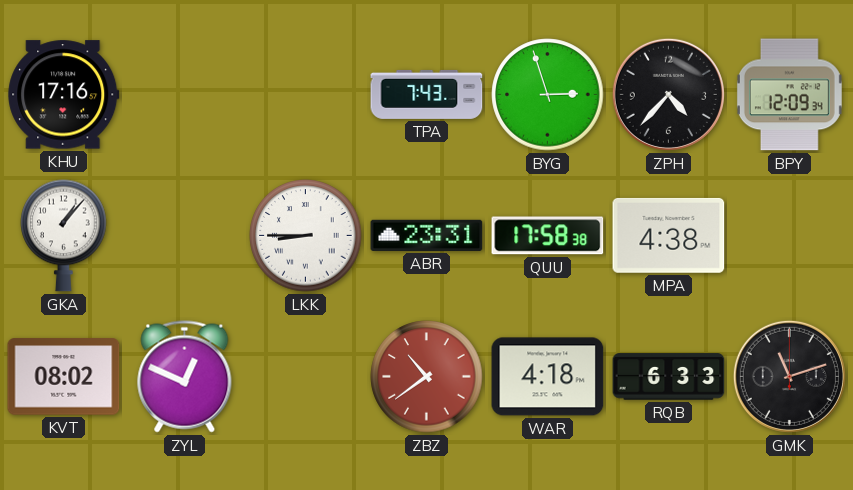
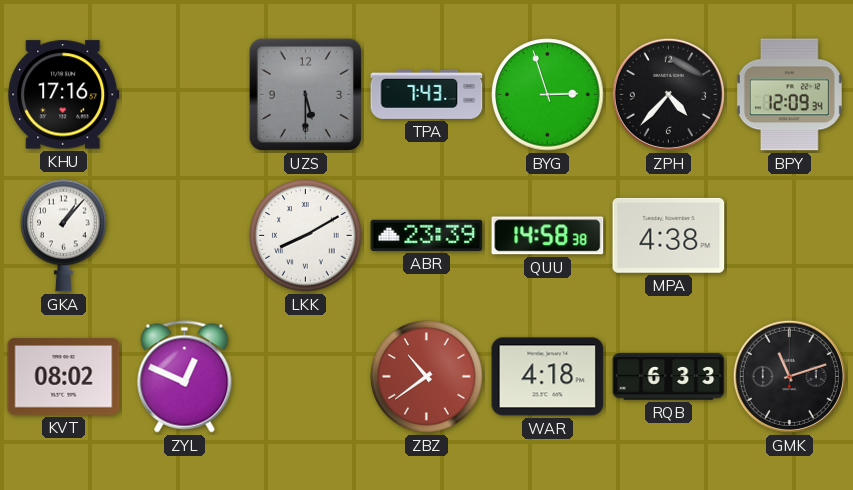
UZS: none -> 5:30 (305, 94)
LKK: 8:45 -> 8:10 (306, 236)
ABR: 23:31 -> 23:39 (427, 235)
QUU: 17:58 -> 14:58 (548, 236)
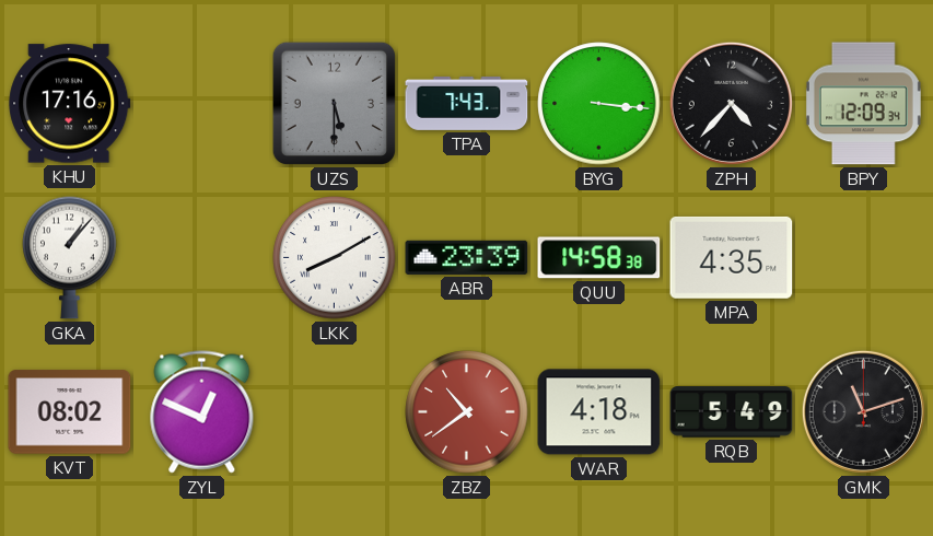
BYG: 2:57 -> 3:16 (599, 104)
MPA: 4:38 -> 4:35 (732, 257)
RQB: 6:33 -> 5:49 (732, 412)
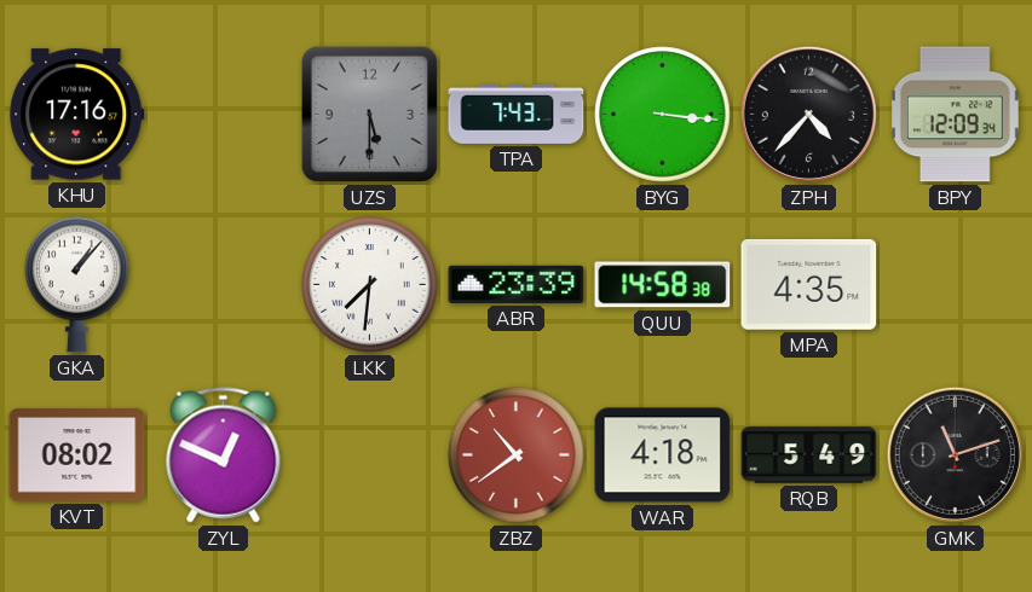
LKK: 8:10 -> 7:31 (370, 285)
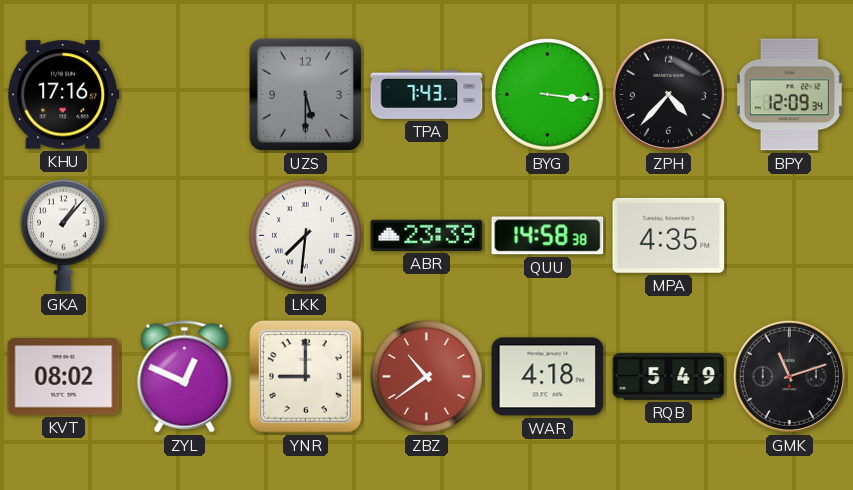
YNR: none -> 9:00 (306, 377)
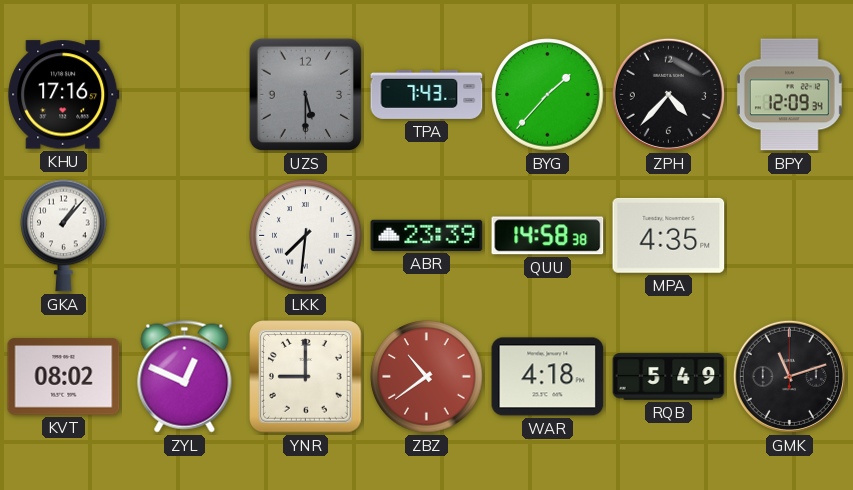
BYG: 3:16 -> 1:37 (548, 95)
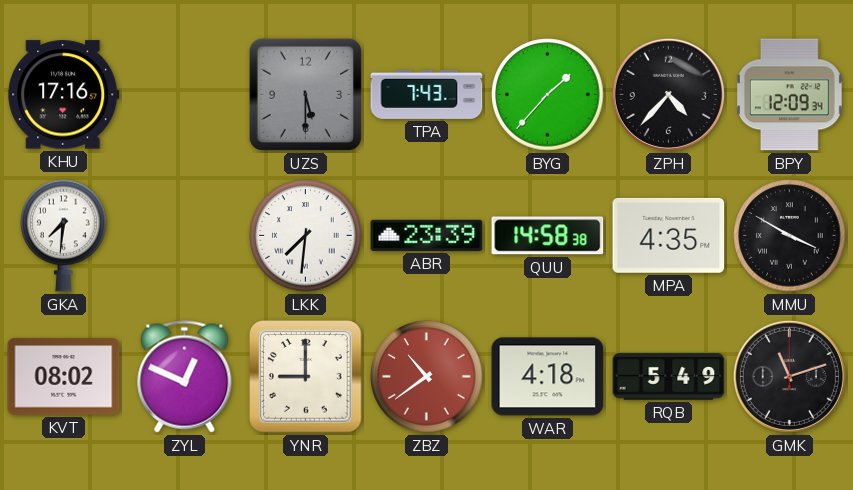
GKA: 1:07 -> 7:31 (64, 235)
MMU: none -> 3:50 (790, 236)
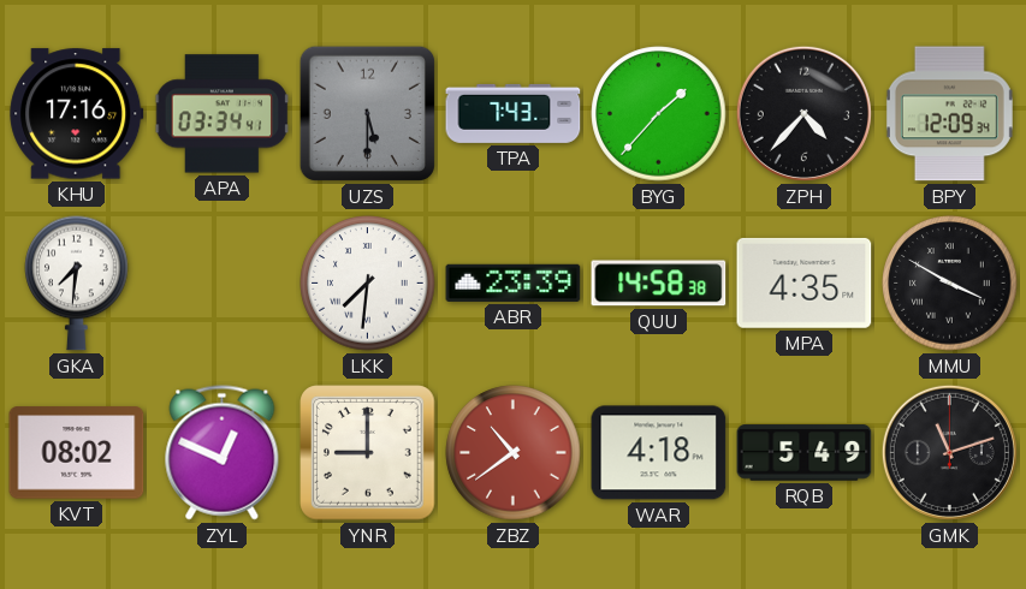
APA: none -> 03:34 (223, 114)
